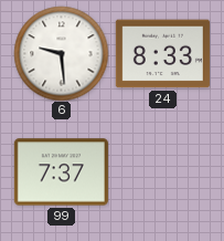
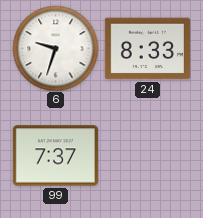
6: 9:29 -> 9:33 (55, 48)
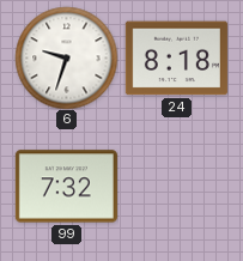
24: 8:33 -> 8:18 (176, 59)
99: 7:37 -> 7:32 (66, 187)
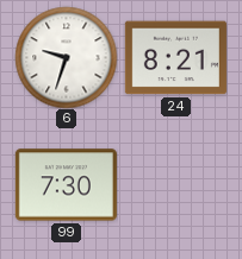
24: 8:18 -> 8:21 (175, 58)
99: 7:32 -> 7:30 (66, 185)
